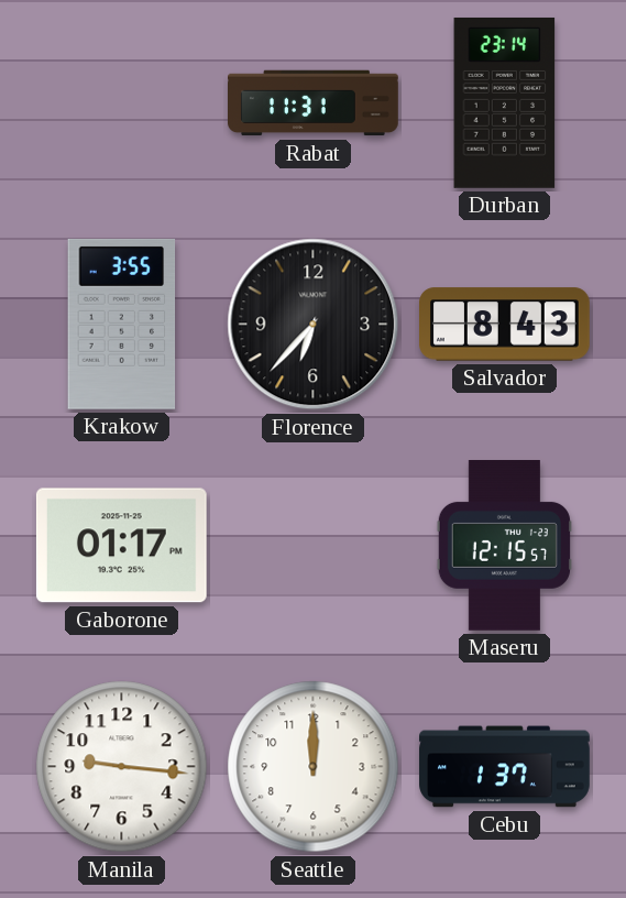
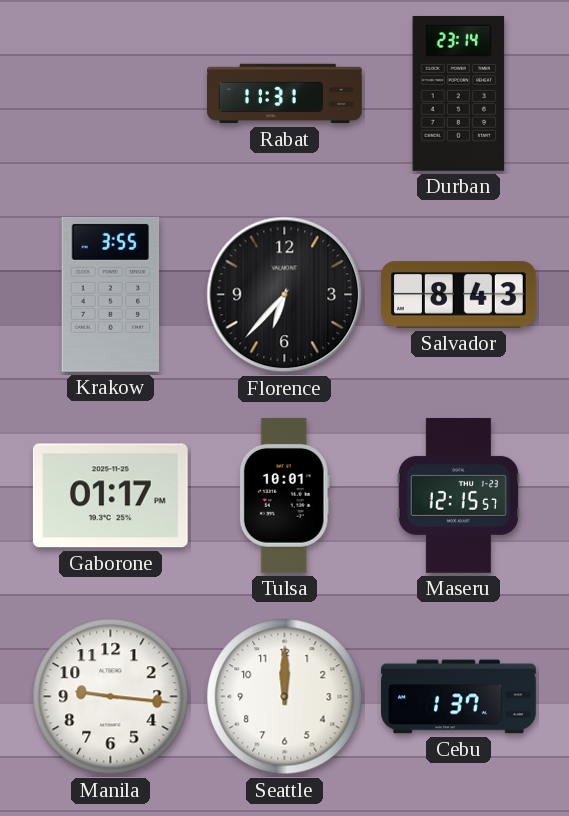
Tulsa: none -> 10:01 (284, 496)
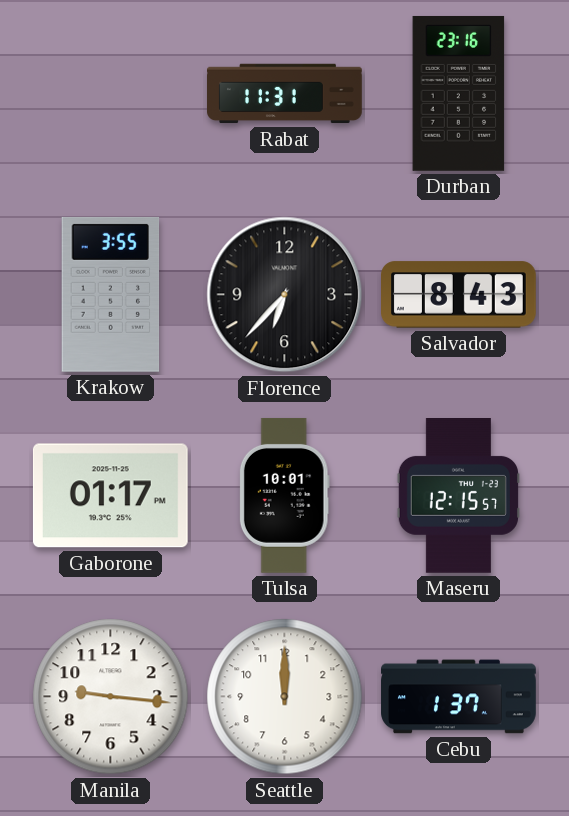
Durban: 23:14 -> 23:16 (459, 93)
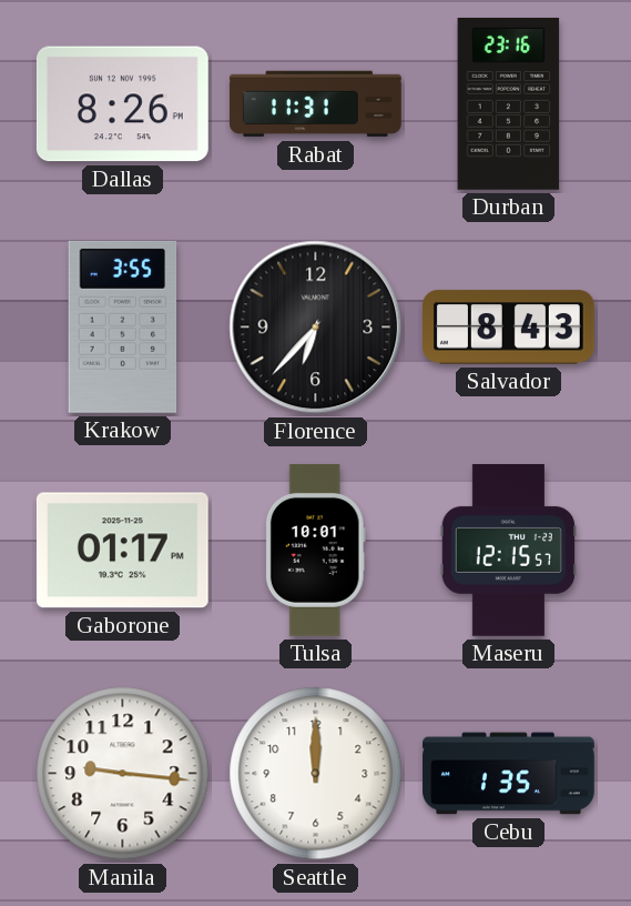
Dallas: none -> 8:26 (122, 104)
Cebu: 1:37 -> 1:35 (509, 774)
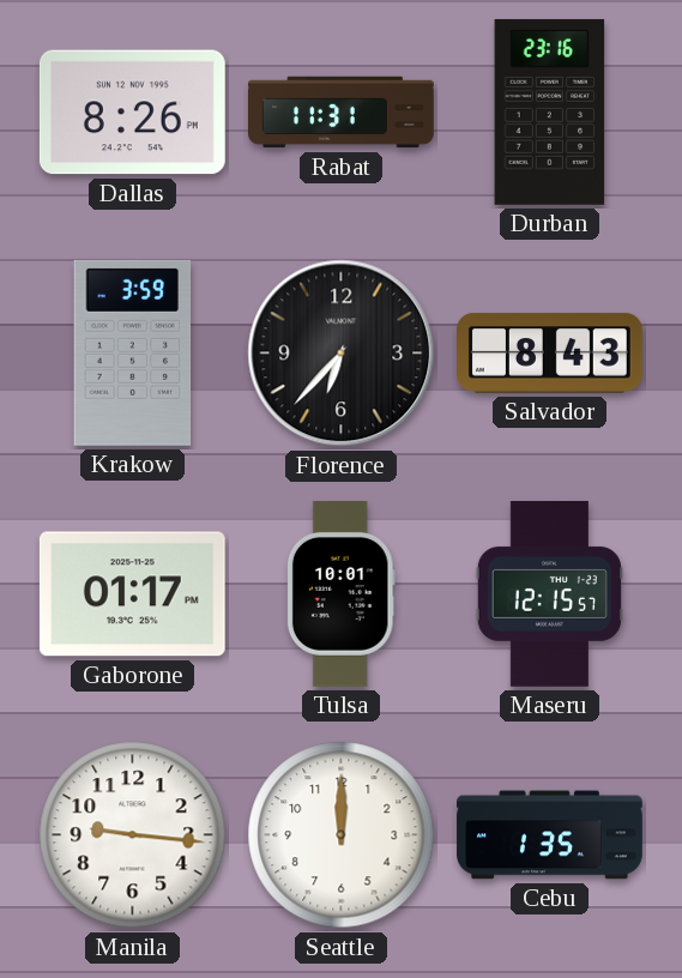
Krakow: 3:55 -> 3:59 (133, 352)
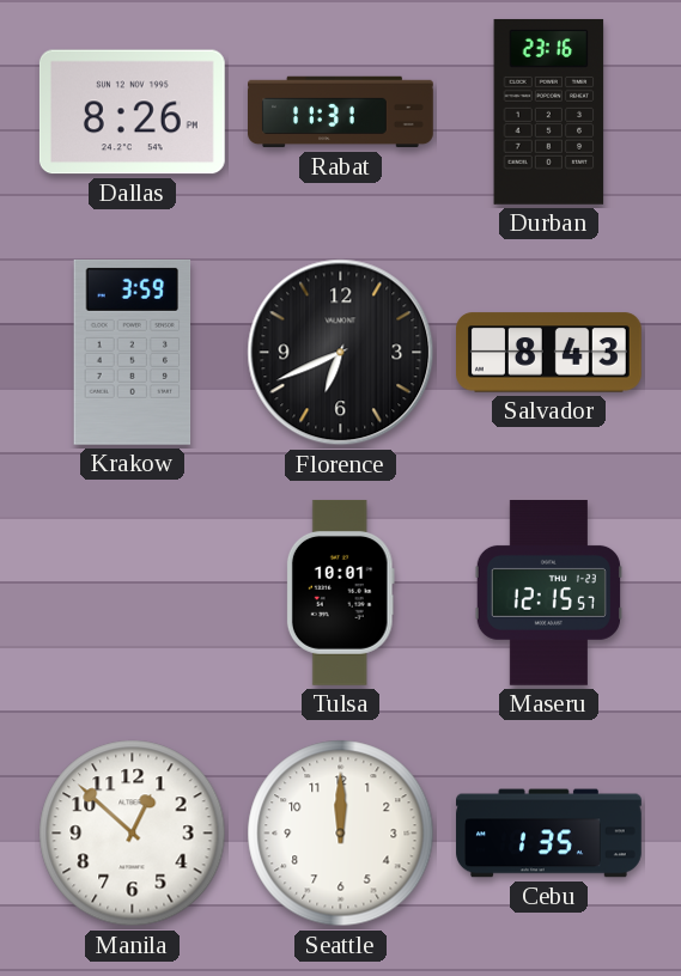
Florence: 6:37 -> 6:41 (341, 353)
Gaborone: 01:17 -> none (132, 594)
Manila: 9:16 -> 12:52 (133, 834)
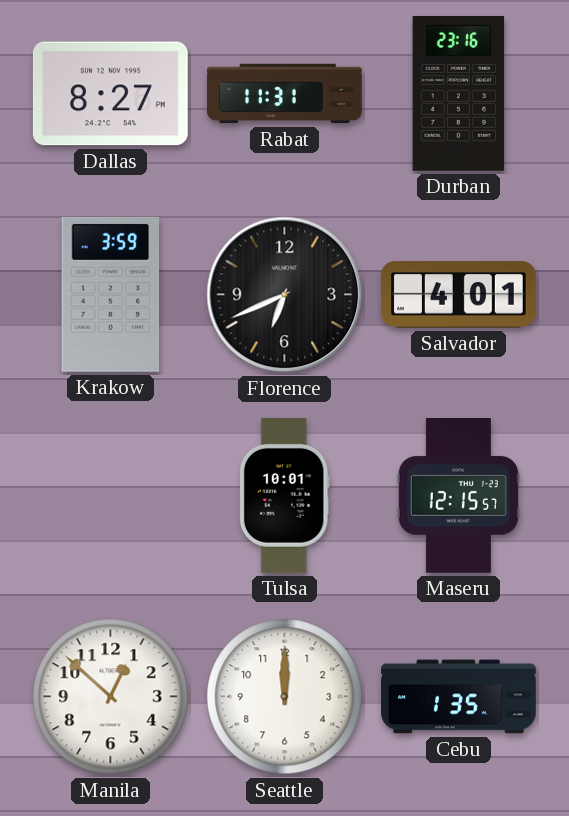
Dallas: 8:26 -> 8:27 (110, 94)
Salvador: 8:43 -> 4:01 (459, 295)
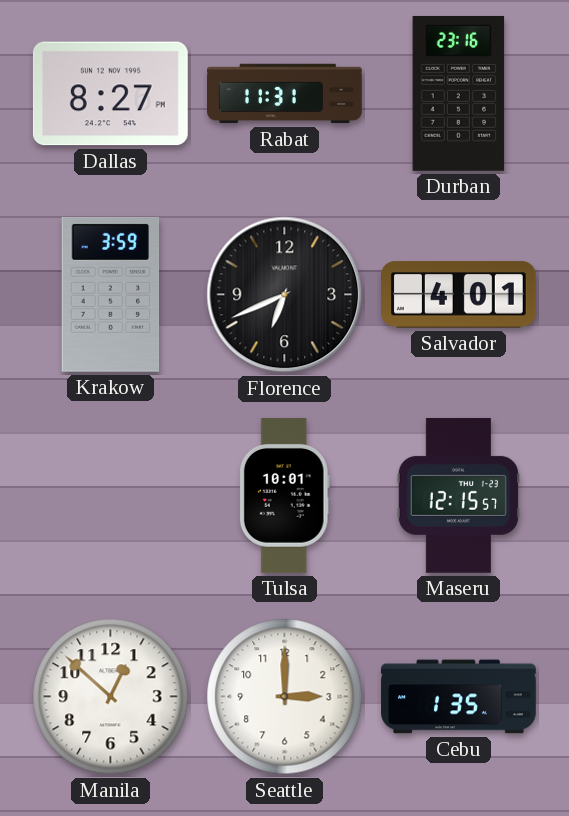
Seattle: 12:00 -> 3:00 (285, 697)
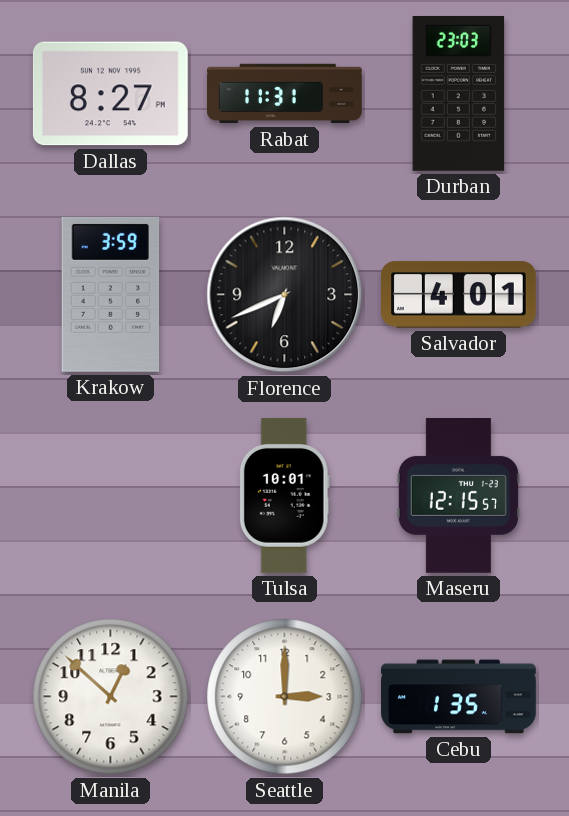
Durban: 23:16 -> 23:03 (459, 93)
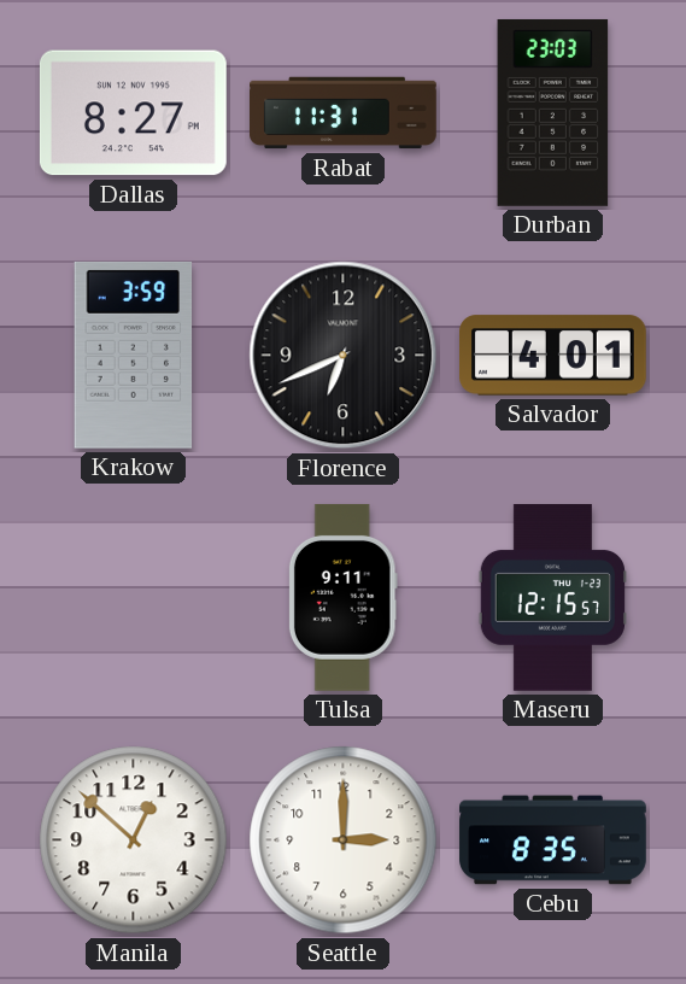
Tulsa: 10:01 -> 9:11 (342, 598)
Cebu: 1:35 -> 8:35 (553, 840)
